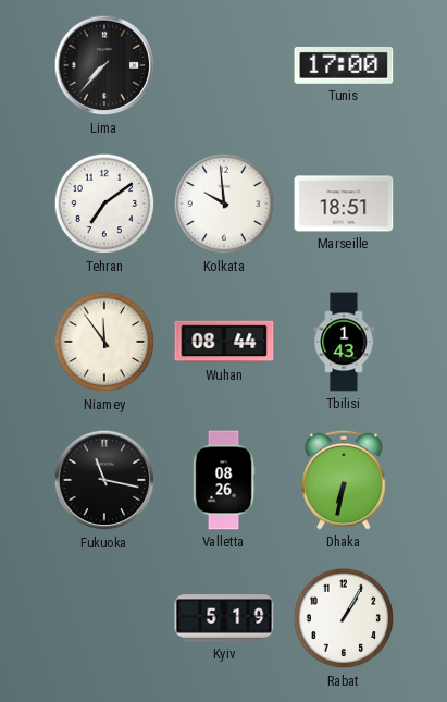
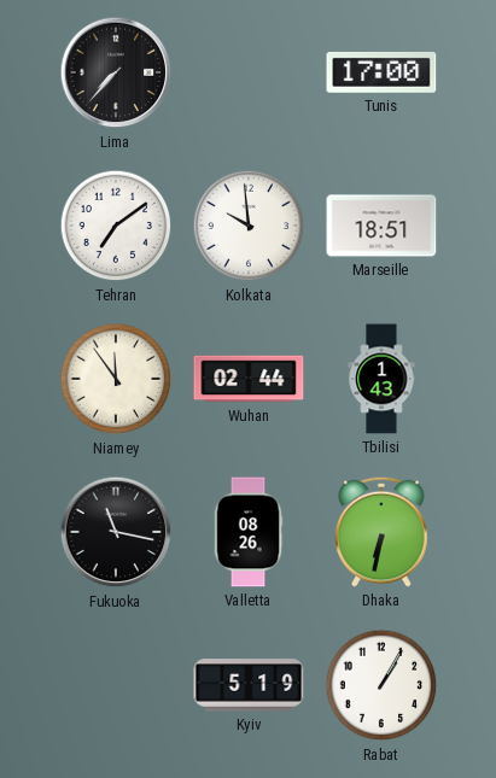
Wuhan: 08:44 -> 02:44 (249, 379)
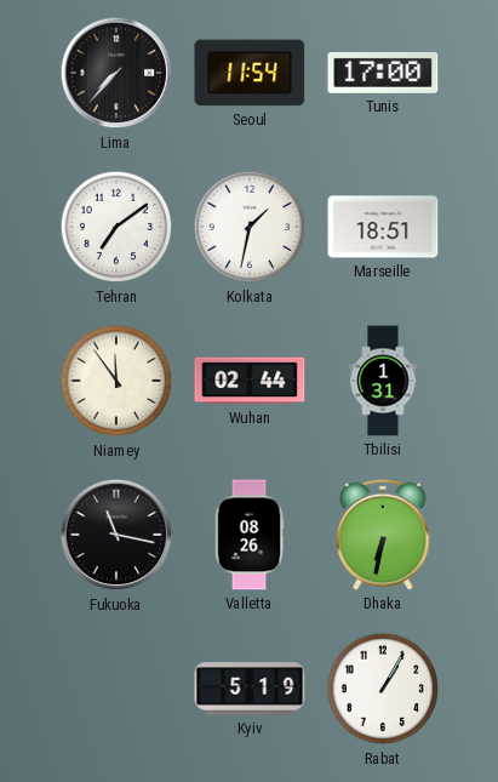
Seoul: none -> 11:54 (250, 73)
Kolkata: 9:59 -> 1:32 (250, 227)
Tbilisi: 1:43 -> 1:31 (383, 381)
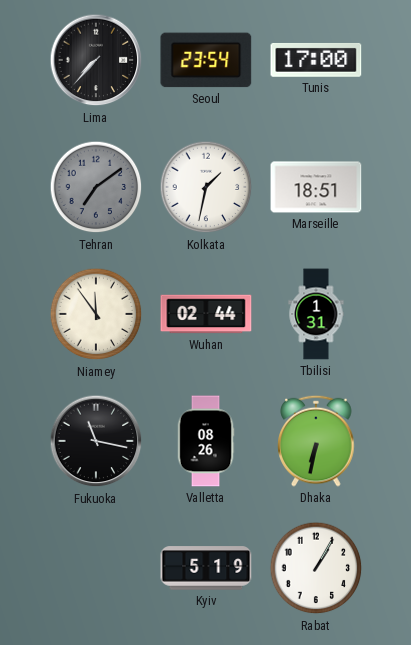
Seoul: 11:54 -> 23:54 (206, 60)
Tehran dial: white -> grey (96, 187)
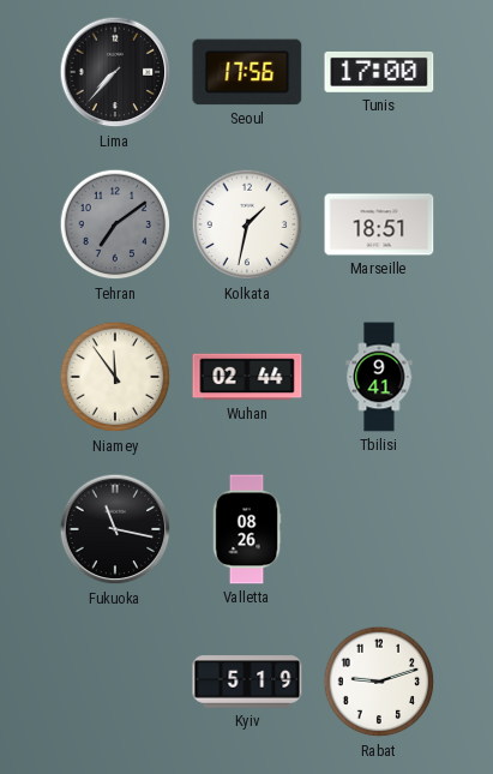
Seoul: 23:54 -> 17:56 (247, 72)
Tbilisi: 1:31 -> 9:41 (379, 377)
Dhaka: 6:32 -> none (316, 441)
Rabat: 1:05 -> 9:12 (379, 682)
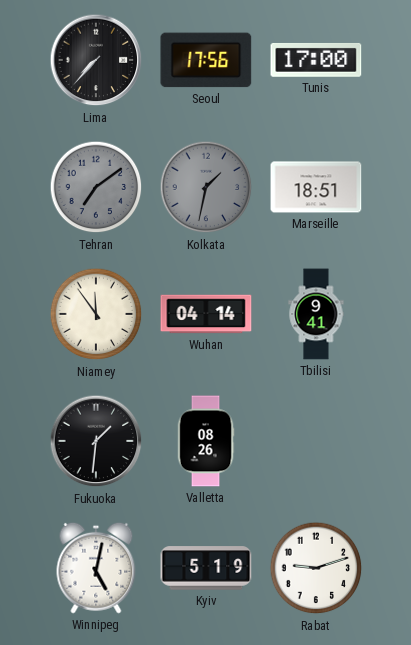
Kolkata dial: white -> grey (206, 187)
Wuhan: 02:44 -> 04:14 (206, 314)
Fukuoka: 11:17 -> 1:31 (96, 441)
Winnipeg: none -> 5:02 (96, 568)
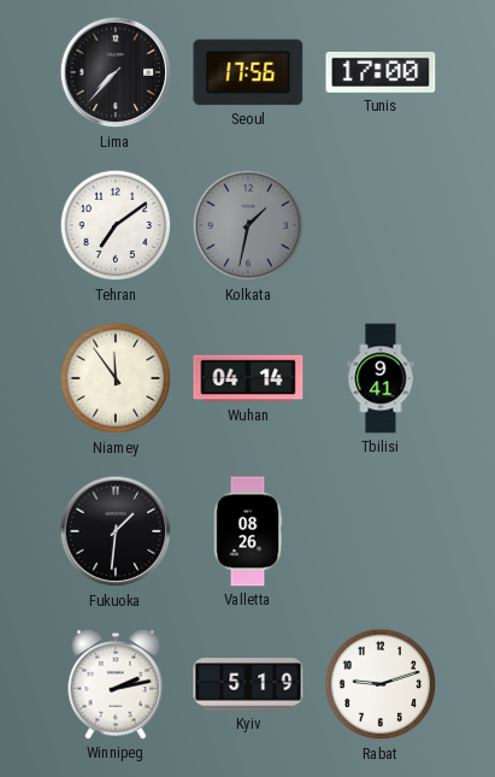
Tehran dial: grey -> white (116, 225)
Marseille: 18:51 -> none (316, 187)
Winnipeg: 5:02 -> 2:13 (116, 684)
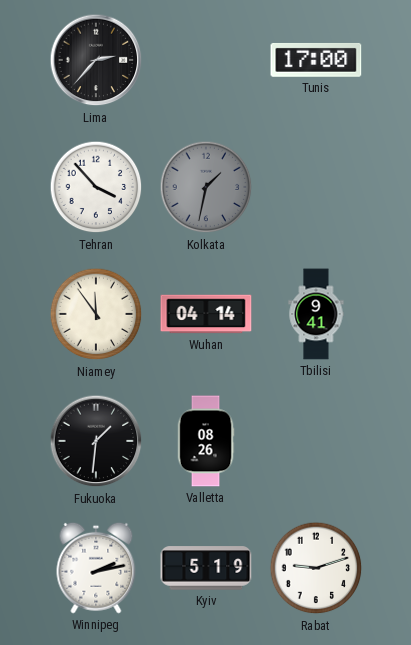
Lima: 7:37 -> 2:37 (96, 60)
Seoul: 17:56 -> none (248, 72)
Tehran: 7:09 -> 3:53 (96, 187)
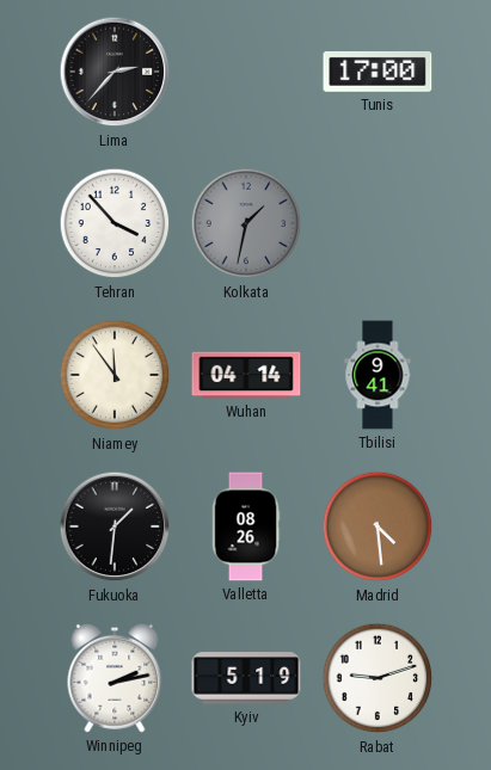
Madrid: none -> 4:29 (378, 526)
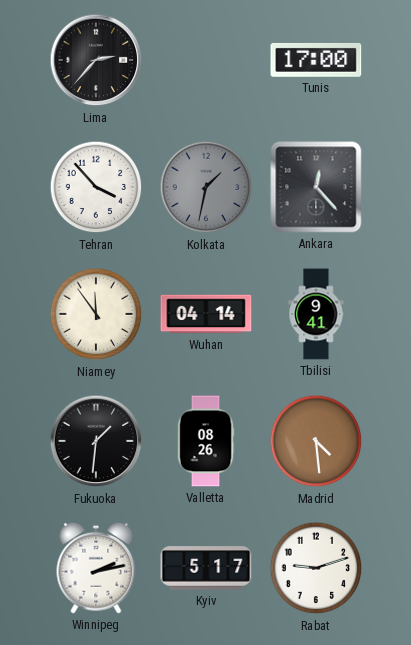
Ankara: none -> 12:23 (316, 187)
Kyiv: 5:19 -> 5:17 (206, 568)
